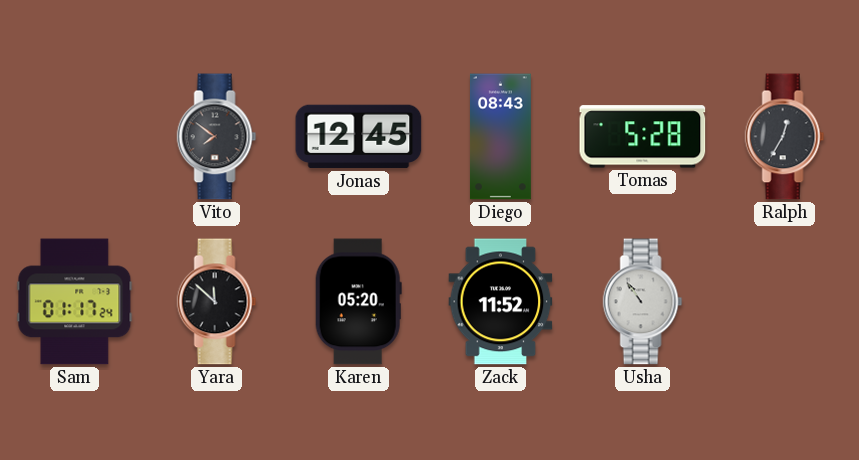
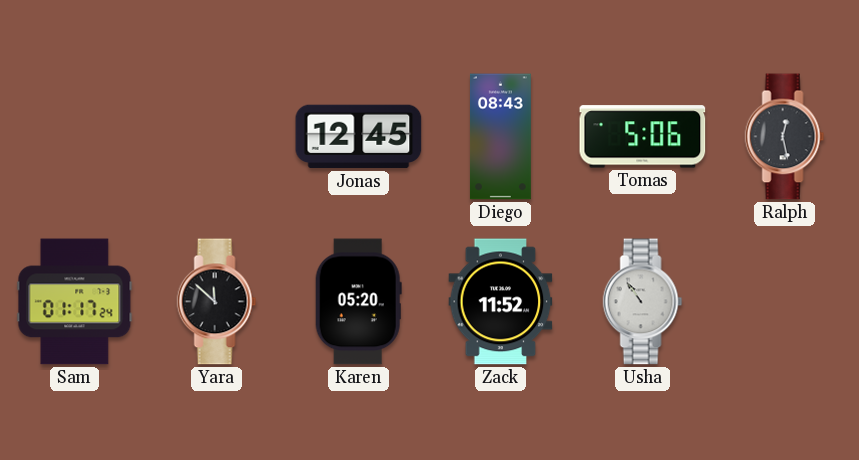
Vito: 7:51 -> none (217, 137)
Tomas: 5:28 -> 5:06 (643, 137)
Ralph: 12:35 -> 12:28 (785, 137)
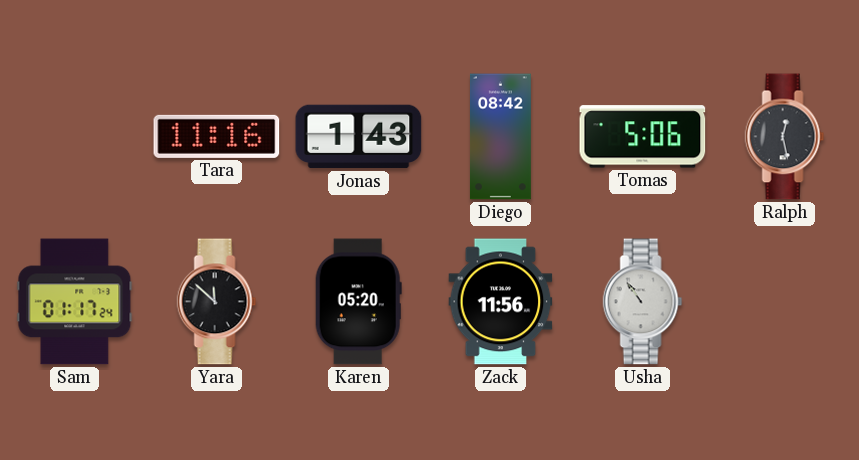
Tara: none -> 11:16 (217, 136)
Jonas: 12:45 -> 1:43 (359, 137)
Diego: 08:43 -> 08:42 (500, 137)
Zack: 11:52 -> 11:56 (501, 302)
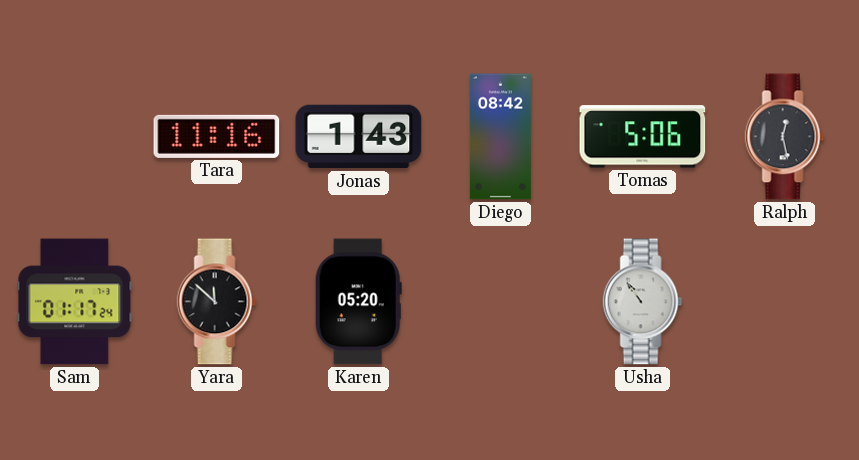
Zack: 11:56 -> none (501, 302)
